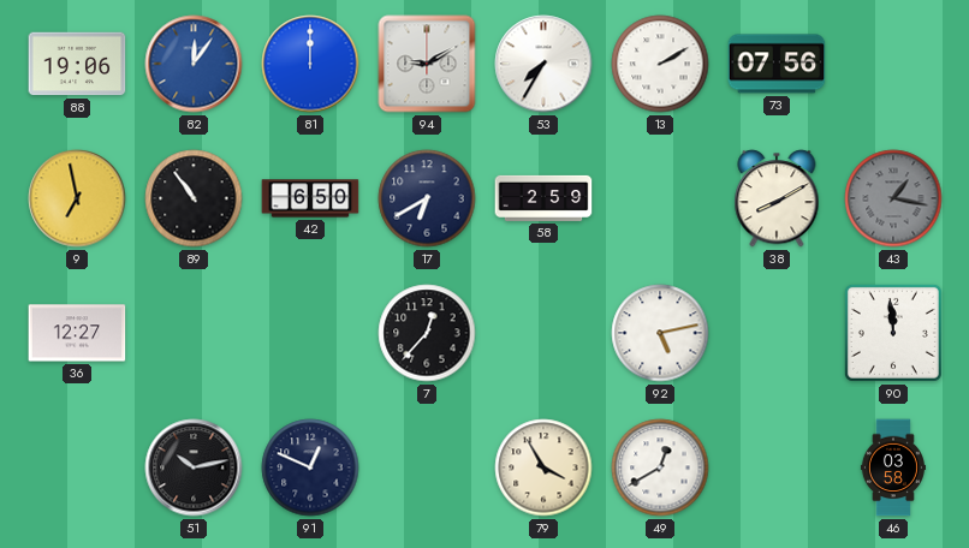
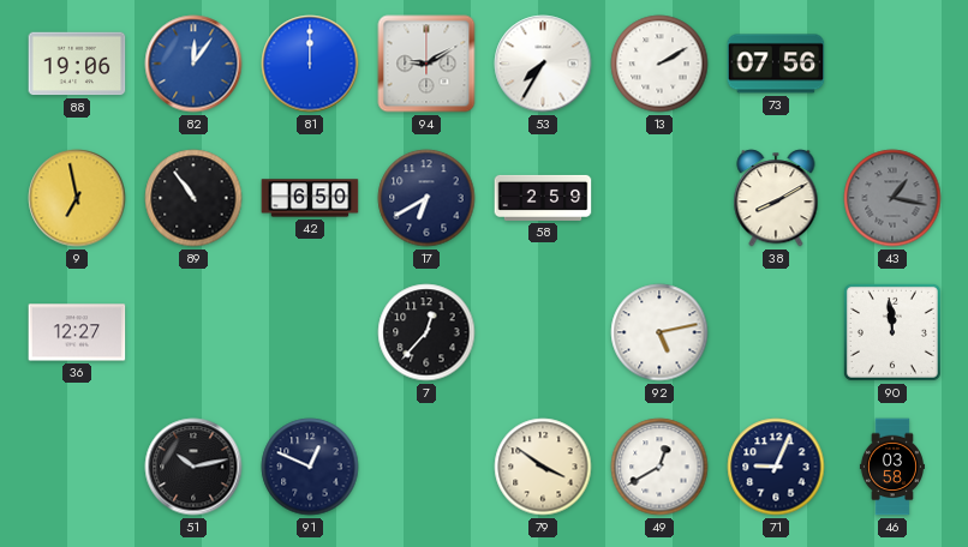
79: 3:55 -> 3:51 (543, 467)
71: none -> 9:04 (776, 467)
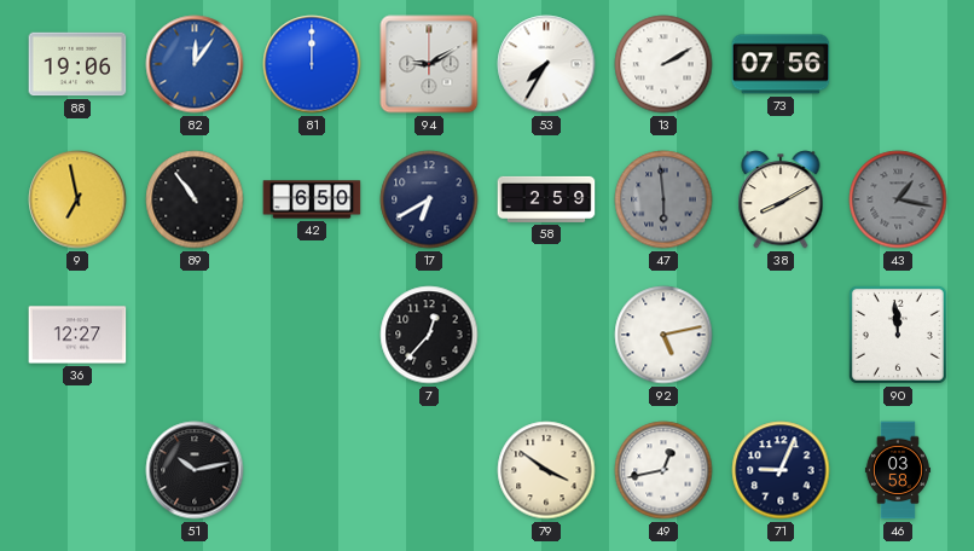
47: none -> 5:59 (663, 199)
91: 12:49 -> none (310, 467)
49: 12:40 -> 12:43 (663, 470)
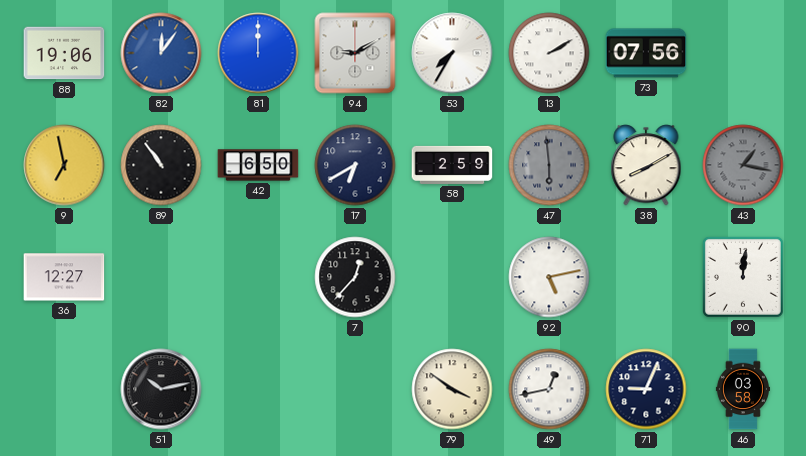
90: 11:59 -> 12:01 (743, 277)
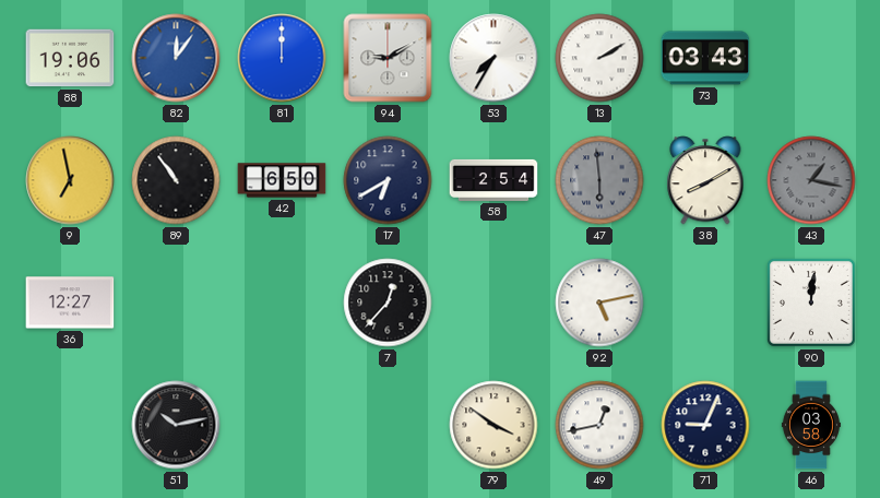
73: 07:56 -> 03:43 (705, 58)
58: 2:59 -> 2:54 (493, 180)
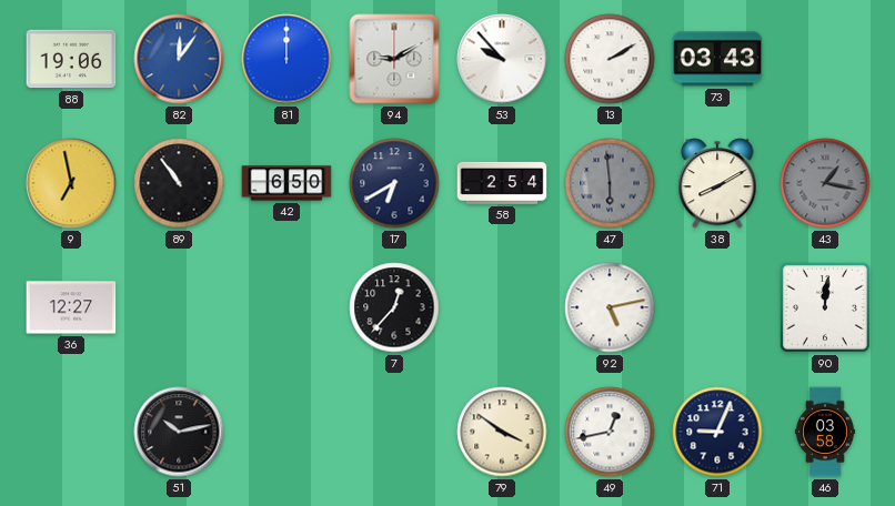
53: 7:35 -> 9:53 (502, 59)
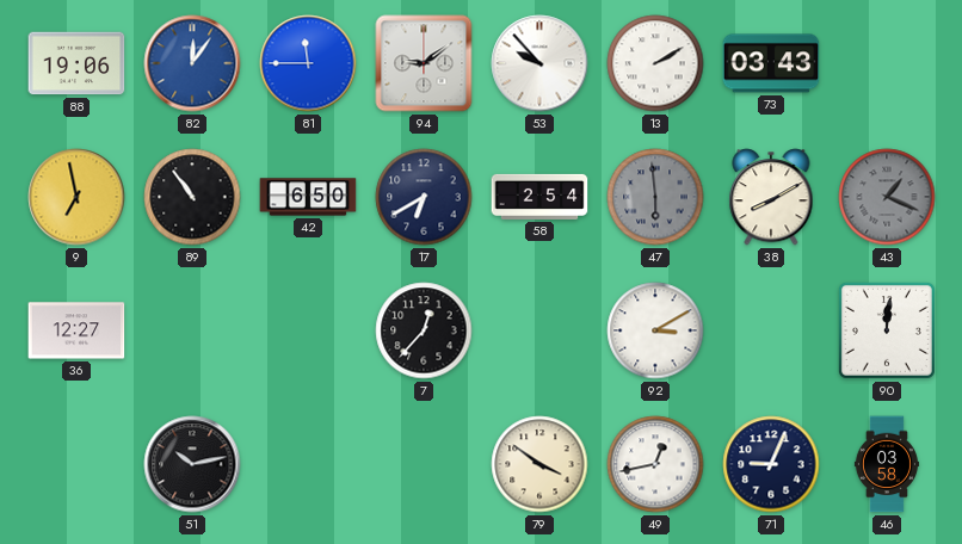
81: 12:00 -> 11:45 (308, 63)
94: 9:10 -> 9:09 (424, 63)
43: 1:17 -> 1:19 (887, 197)
92: 5:13 -> 3:10 (655, 330)
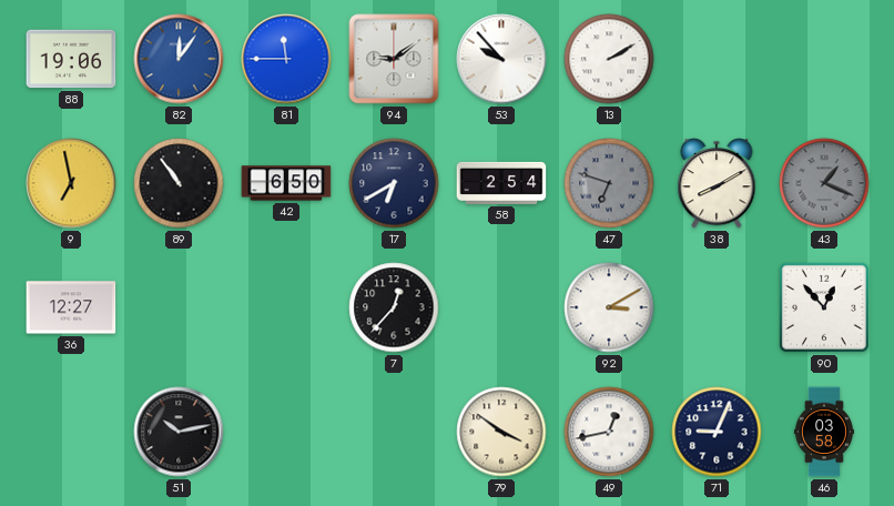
73: 03:43 -> none (771, 63)
47: 5:59 -> 6:48 (609, 183)
90: 12:01 -> 12:53 (824, 307)
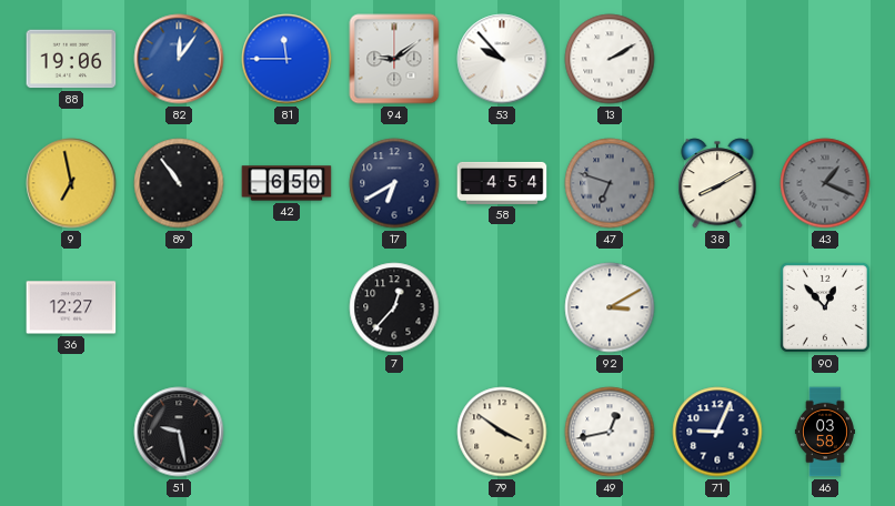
58: 2:54 -> 4:54 (502, 183)
51: 10:13 -> 9:28 (179, 432)
